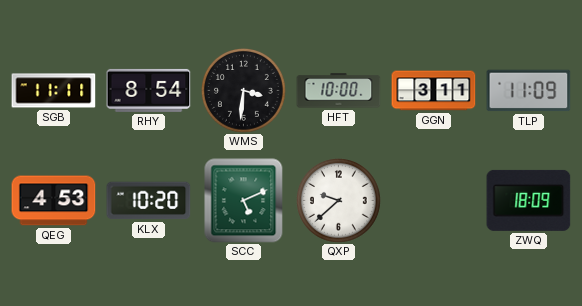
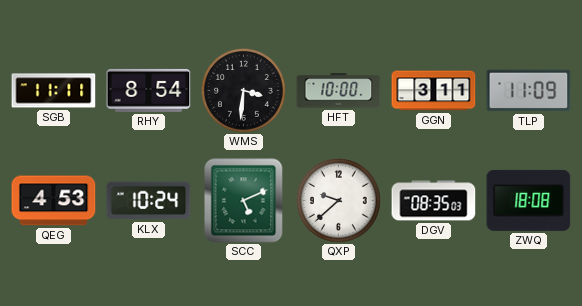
KLX: 10:20 -> 10:24 (149, 201)
DGV: none -> 08:35 (434, 201)
ZWQ: 18:09 -> 18:08 (529, 200)
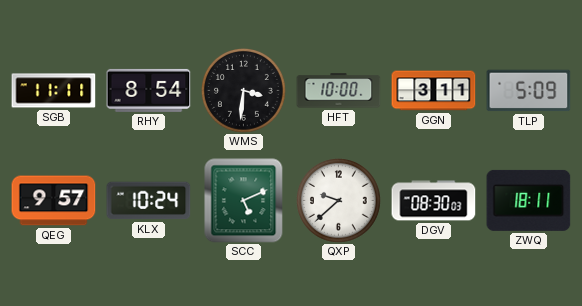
TLP: 11:09 -> 5:09 (529, 91)
QEG: 4:53 -> 9:57 (54, 201)
DGV: 08:35 -> 08:30 (434, 201)
ZWQ: 18:08 -> 18:11 (529, 200)
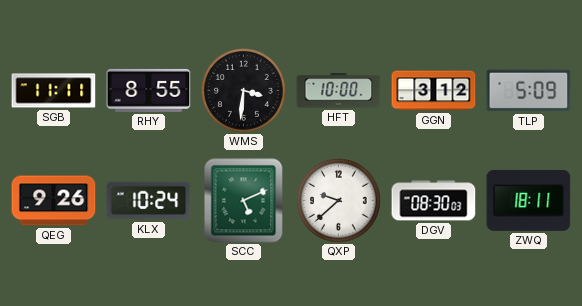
RHY: 8:54 -> 8:55 (149, 90)
GGN: 3:11 -> 3:12 (434, 91)
QEG: 9:57 -> 9:26 (54, 201)
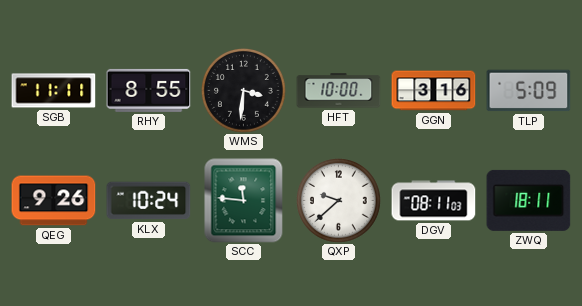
GGN: 3:12 -> 3:16 (434, 91)
SCC: 5:11 -> 11:46 (244, 201)
DGV: 08:30 -> 08:11 (434, 201)
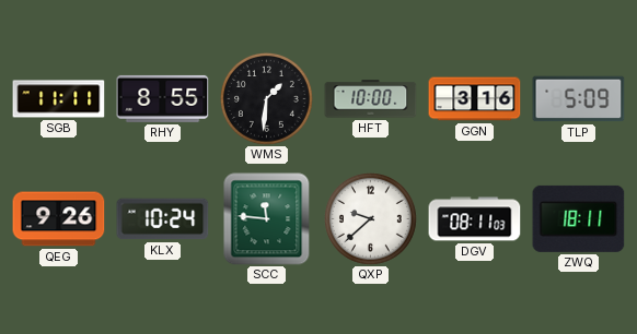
WMS: 3:31 -> 1:31 (267, 99)
